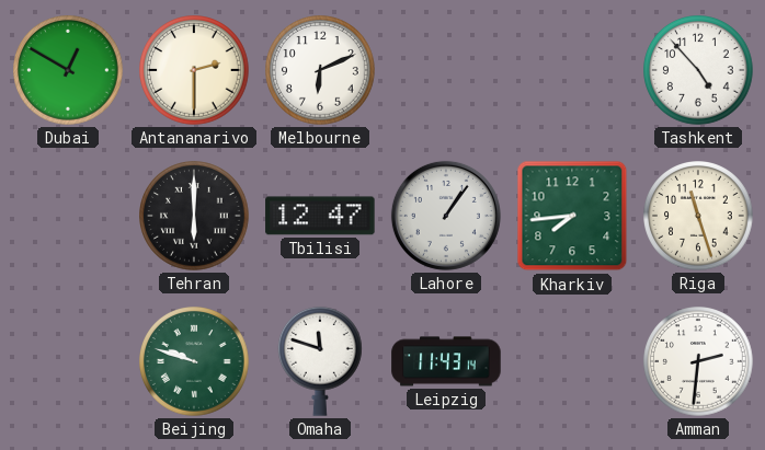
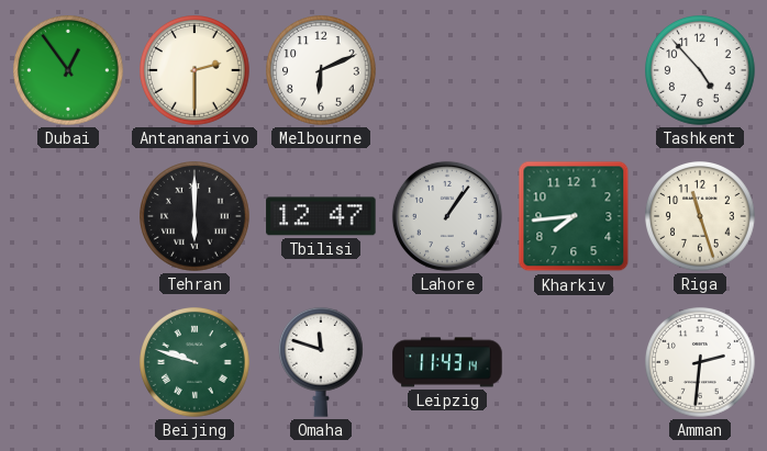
Dubai: 12:50 -> 12:54 (69, 71)
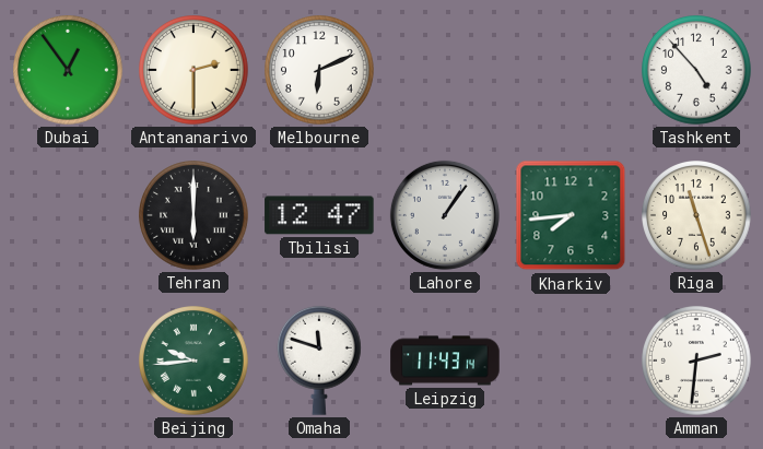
Beijing: 9:48 -> 9:44 (195, 362)
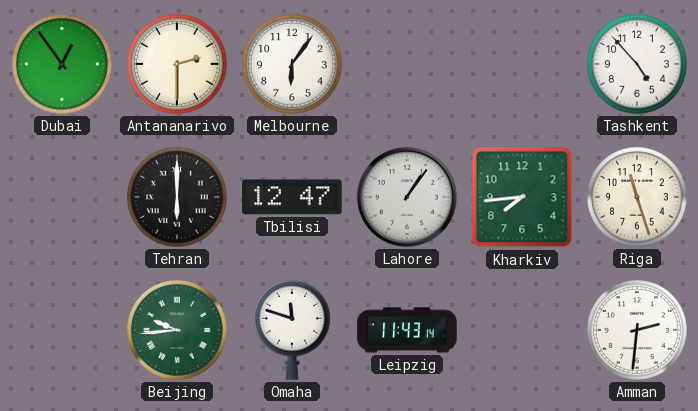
Melbourne: 6:11 -> 6:06 (293, 65)
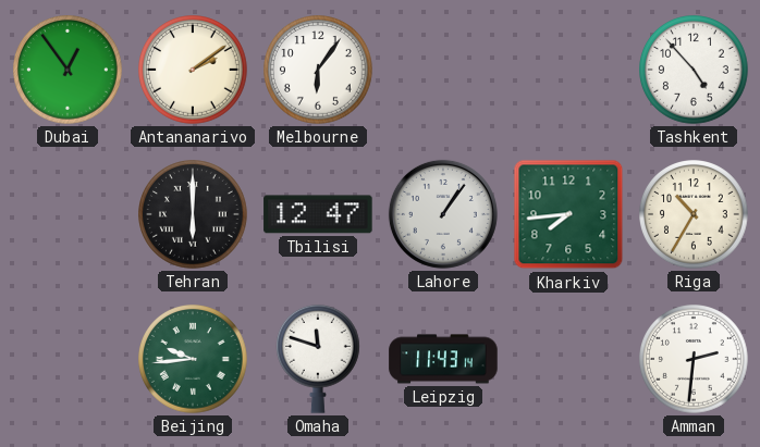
Antananarivo: 2:30 -> 2:09 (194, 71)
Riga: 11:27 -> 10:35 (695, 215)
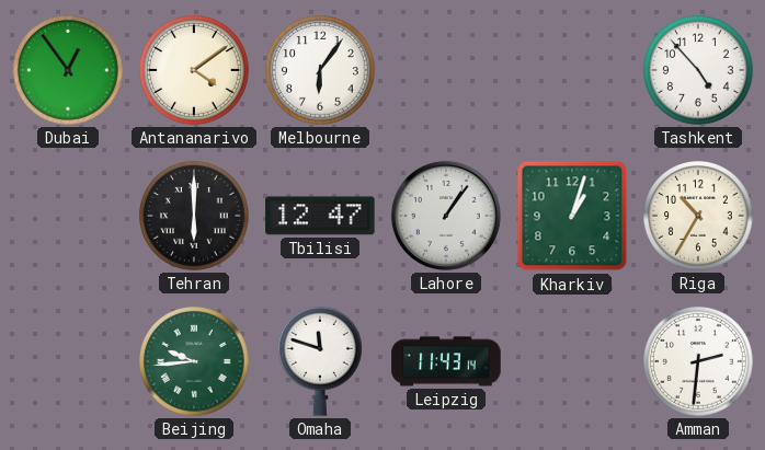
Antananarivo: 2:09 -> 4:09 (195, 71)
Kharkiv: 7:44 -> 1:03 (572, 216)
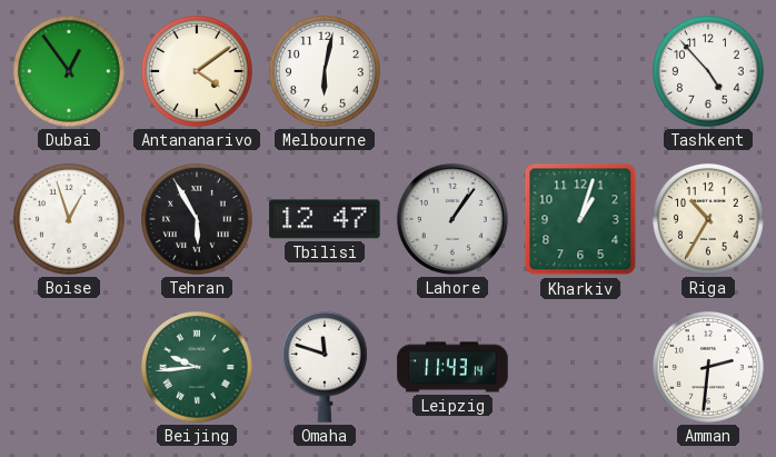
Melbourne: 6:06 -> 6:02 (326, 72)
Boise: none -> 12:57 (70, 220)
Tehran: 6:00 -> 5:55 (198, 220)
